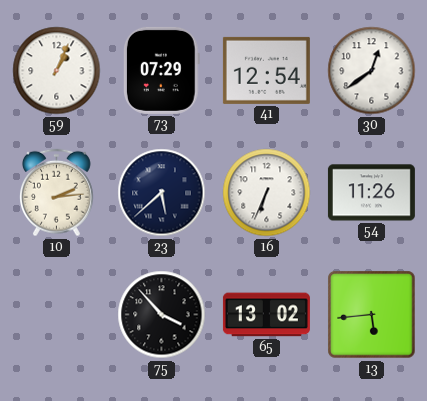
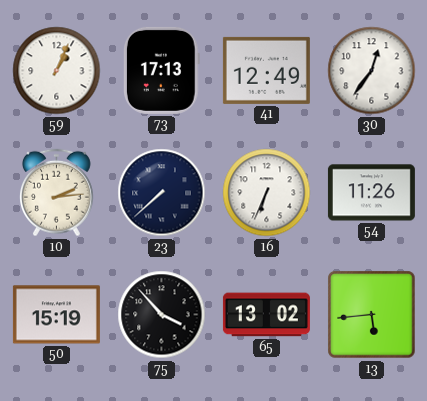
73: 07:29 -> 17:13 (161, 70)
41: 12:54 -> 12:49 (266, 70)
30: 12:39 -> 12:36 (372, 71)
23: 5:38 -> 7:38 (162, 193)
50: none -> 15:19 (56, 315)
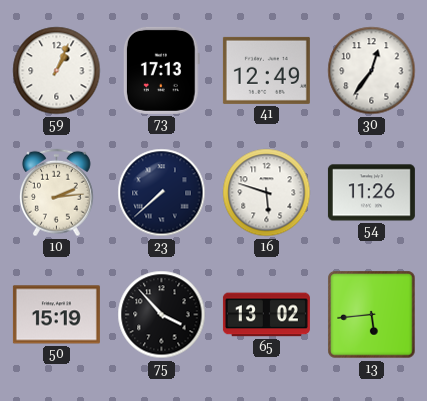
16: 6:34 -> 5:48 (267, 193)
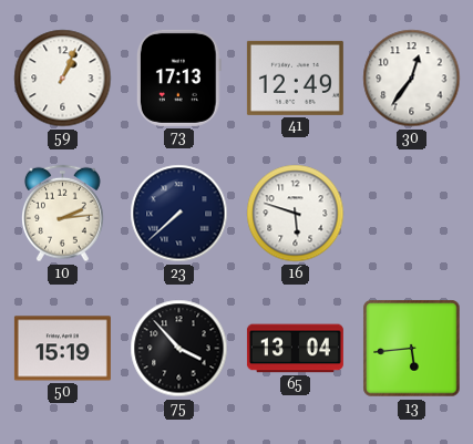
54: 11:26 -> none (371, 193)
65: 13:02 -> 13:04 (295, 349)
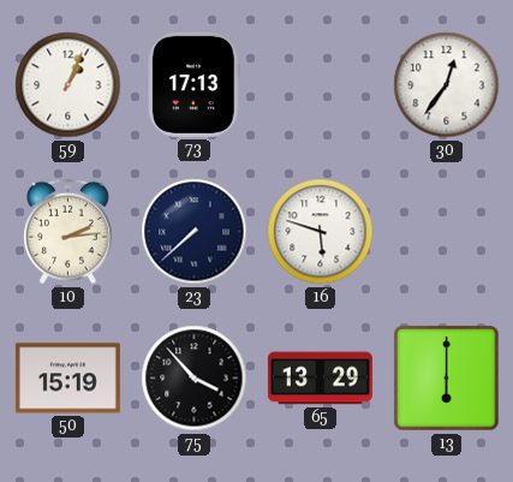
41: 12:49 -> none (295, 78)
65: 13:04 -> 13:29 (320, 379)
13: 5:44 -> 6:00 (447, 379)
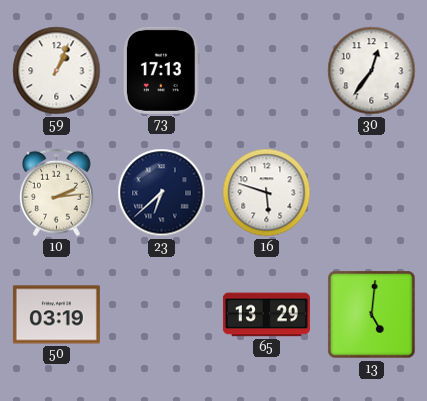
23: 7:38 -> 6:38 (162, 193)
50: 15:19 -> 03:19 (56, 315)
75: 3:53 -> none (195, 379)
13: 6:00 -> 5:01 (372, 315)
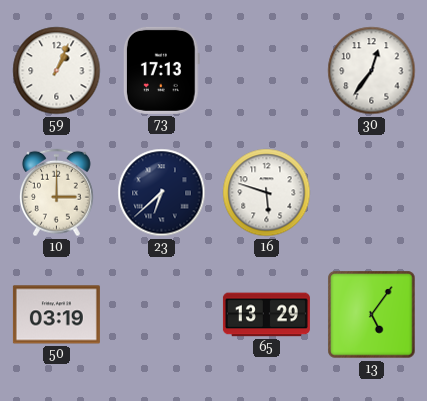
10: 2:14 -> 3:00 (56, 193)
13: 5:01 -> 5:06 (372, 315)
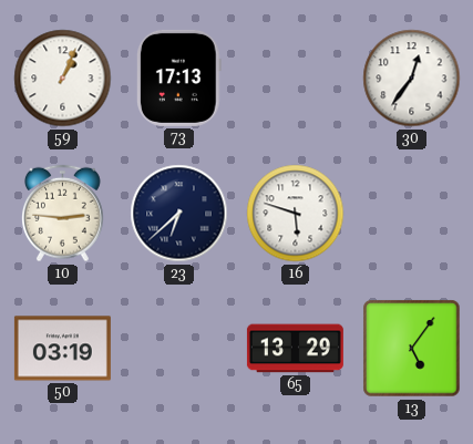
10: 3:00 -> 2:46 (62, 214)
